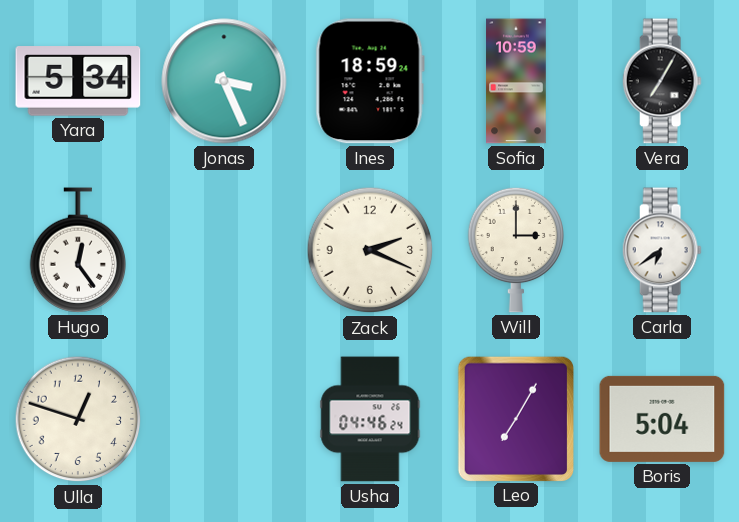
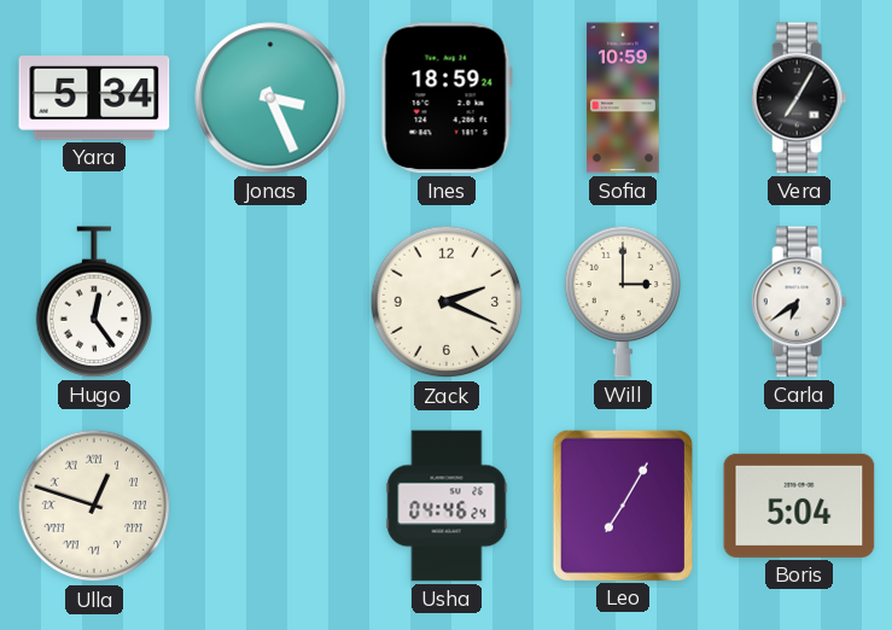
Ulla numerals: Arabic -> Roman (94, 506)
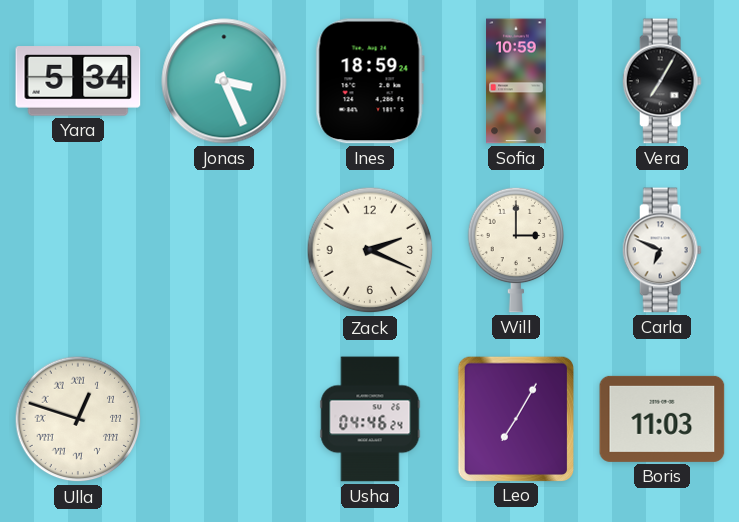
Hugo: 12:24 -> none (94, 302)
Carla: 6:39 -> 6:49 (662, 250)
Boris: 5:04 -> 11:03 (662, 419)
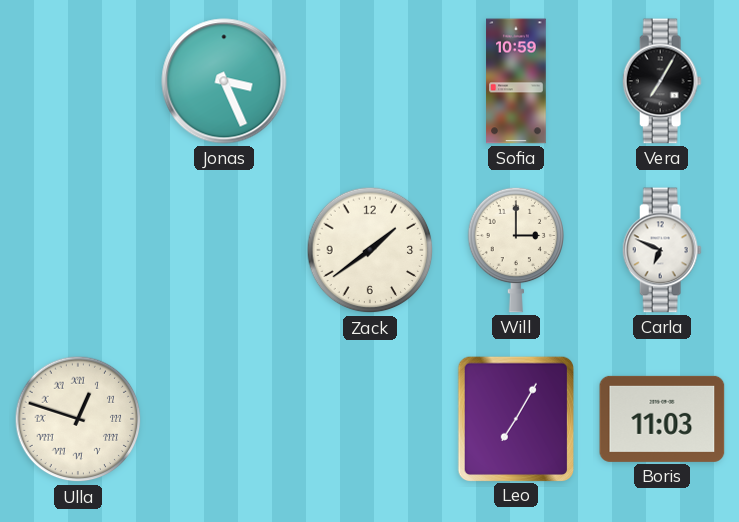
Yara: 5:34 -> none (78, 81)
Ines: 18:59 -> none (370, 81)
Zack: 2:19 -> 1:39 (370, 250)
Usha: 04:46 -> none (370, 419)
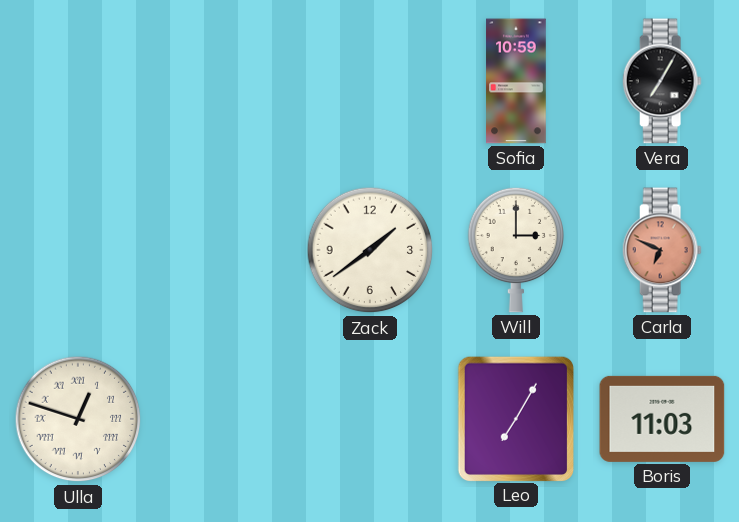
Jonas: 3:26 -> none (224, 81)
Carla dial: white -> salmon (662, 250)
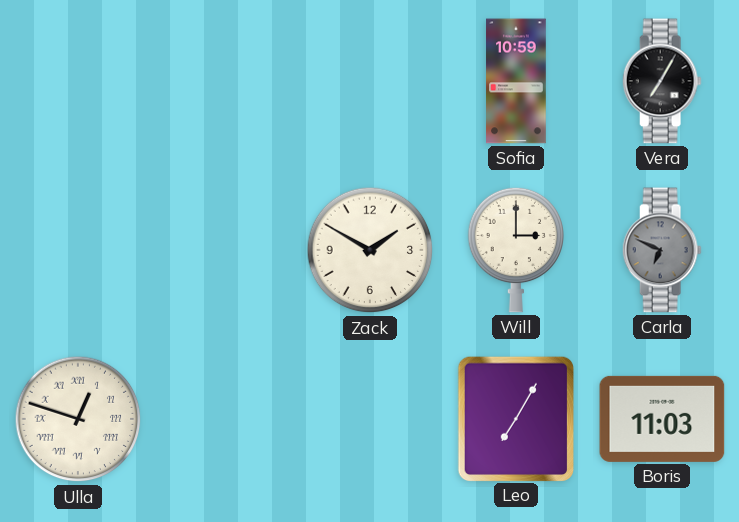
Zack: 1:39 -> 1:50 (370, 250)
Carla dial: salmon -> grey (662, 250)
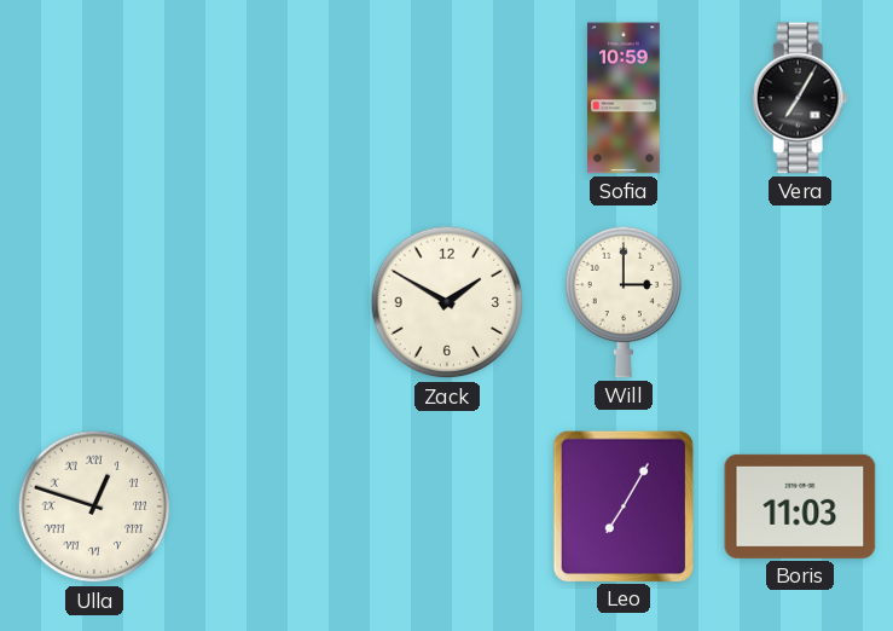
Carla: 6:49 -> none (662, 250)
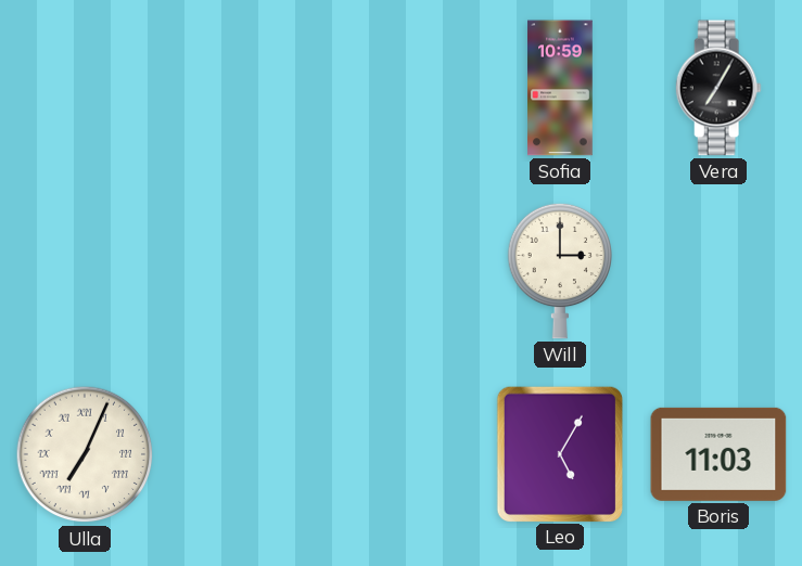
Zack: 1:50 -> none (447, 302)
Ulla: 12:48 -> 7:04 (85, 454)
Leo: 7:05 -> 5:05 (559, 453)
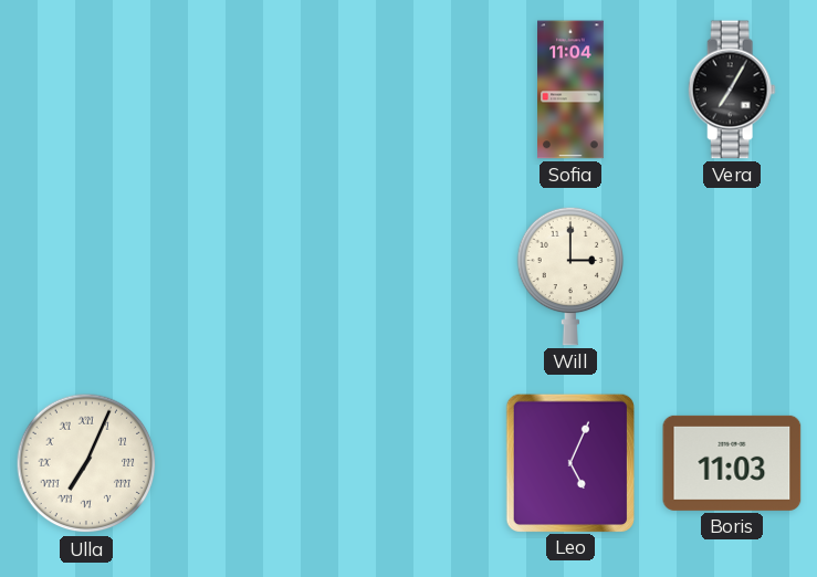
Sofia: 10:59 -> 11:04 (570, 90)
Leo: 5:05 -> 5:04 (569, 462)
